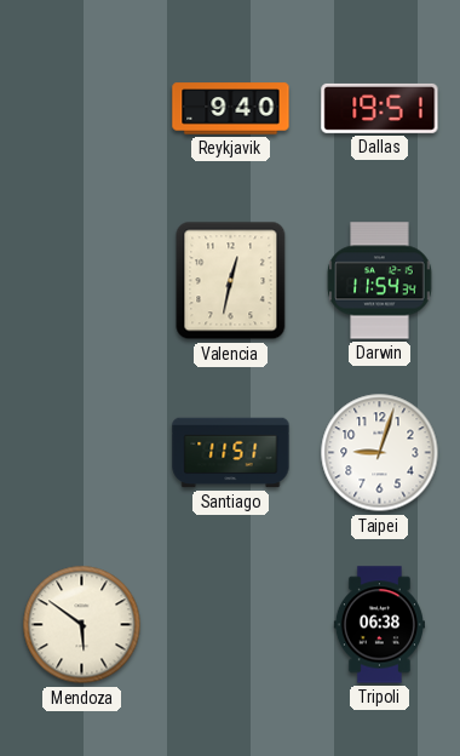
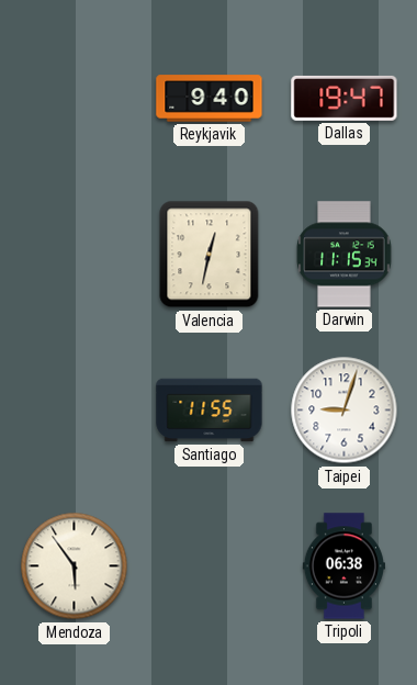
Dallas: 19:51 -> 19:47 (345, 98)
Darwin: 11:54 -> 11:15 (345, 255)
Santiago: 11:51 -> 11:55 (210, 411)
Mendoza: 5:51 -> 5:54 (75, 566)
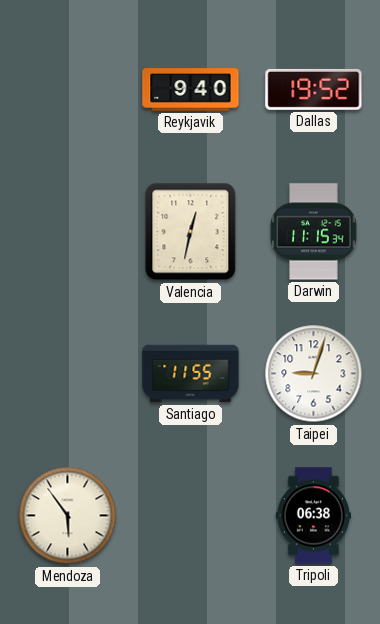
Dallas: 19:47 -> 19:52 (314, 89)
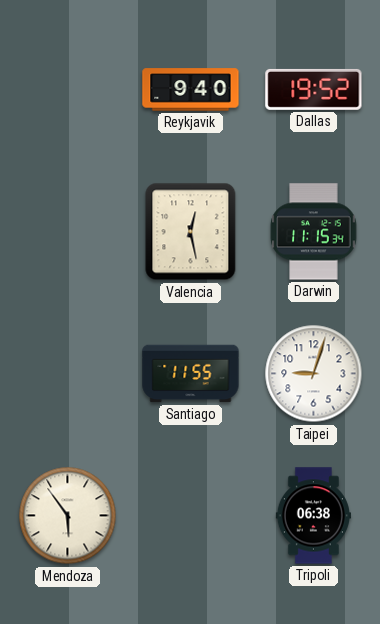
Valencia: 12:32 -> 12:28 (191, 232)
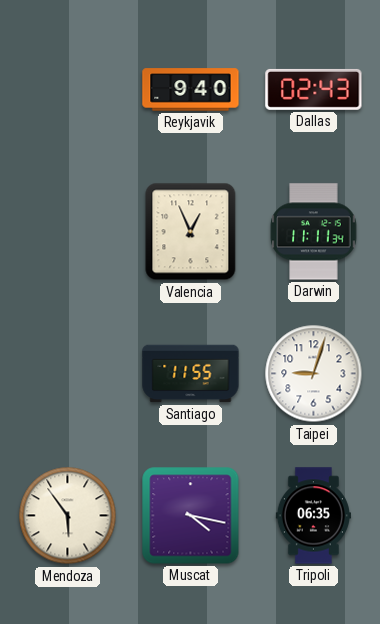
Dallas: 19:52 -> 02:43 (314, 89)
Valencia: 12:28 -> 12:56 (191, 232)
Darwin: 11:15 -> 11:11 (314, 232)
Muscat: none -> 4:17 (191, 516)
Tripoli: 06:38 -> 06:35 (313, 516)
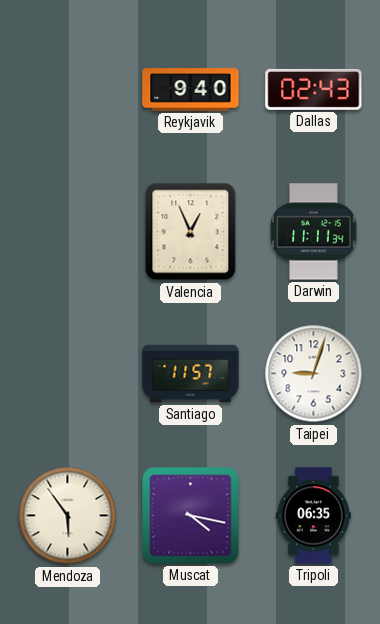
Santiago: 11:55 -> 11:57 (191, 374)
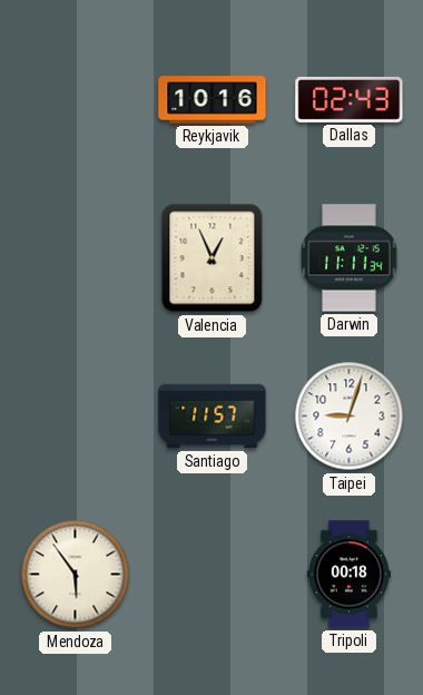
Reykjavik: 9:40 -> 10:16 (213, 100)
Muscat: 4:17 -> none (191, 516)
Tripoli: 06:35 -> 00:18 (348, 575)
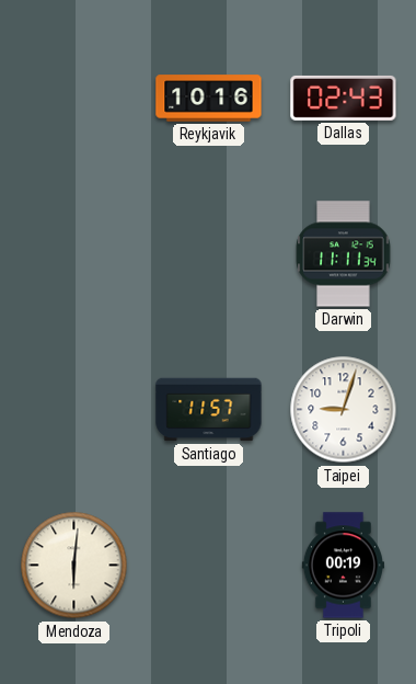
Valencia: 12:56 -> none (213, 258)
Mendoza: 5:54 -> 6:01 (74, 566)
Tripoli: 00:18 -> 00:19 (343, 566)
